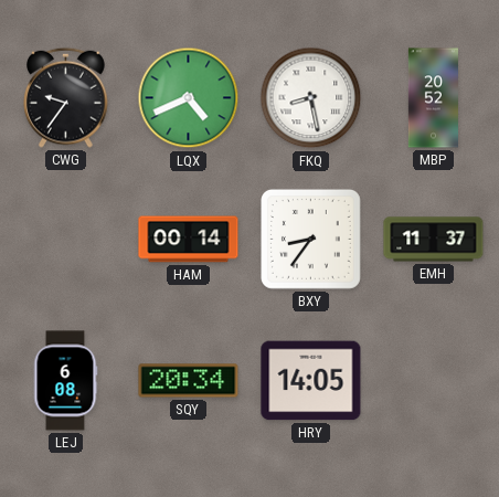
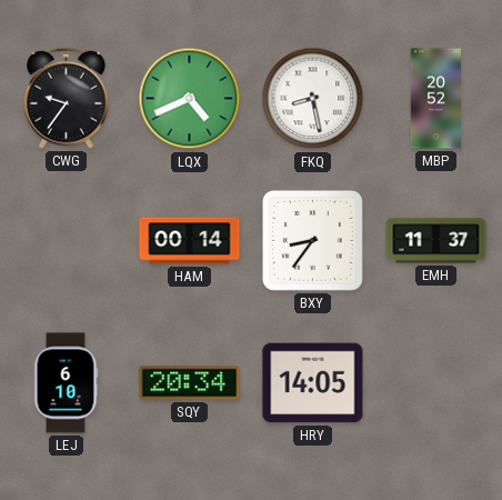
LEJ: 6:08 -> 6:10 (66, 383)
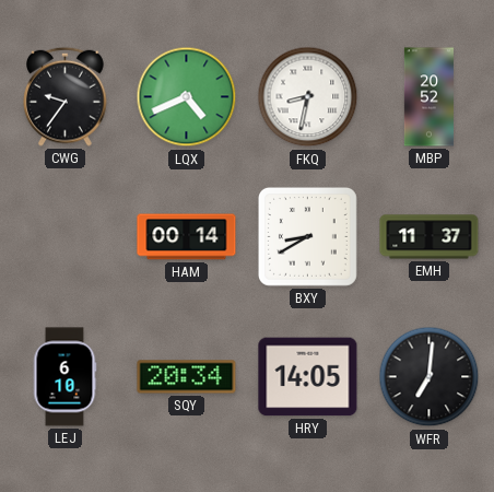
FKQ: 8:28 -> 8:32 (308, 97)
BXY: 8:36 -> 8:40 (307, 236)
WFR: none -> 7:01 (430, 377)
